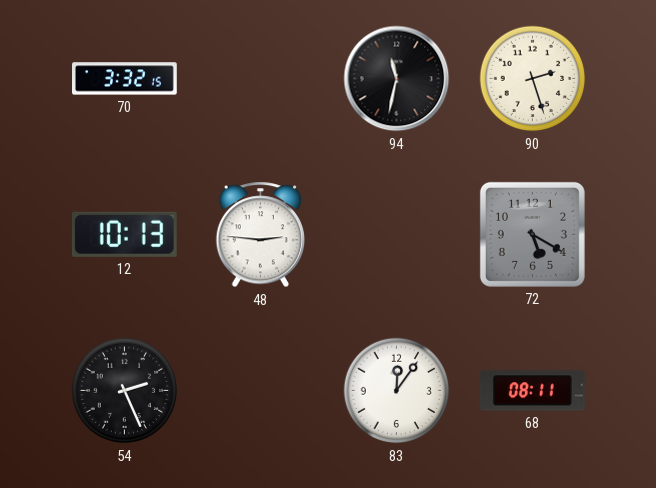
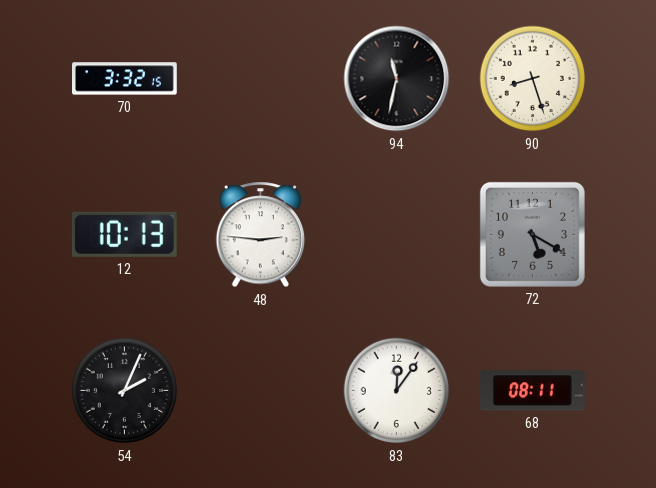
90: 2:27 -> 8:27 (533, 79)
54: 2:26 -> 2:04 (125, 391)
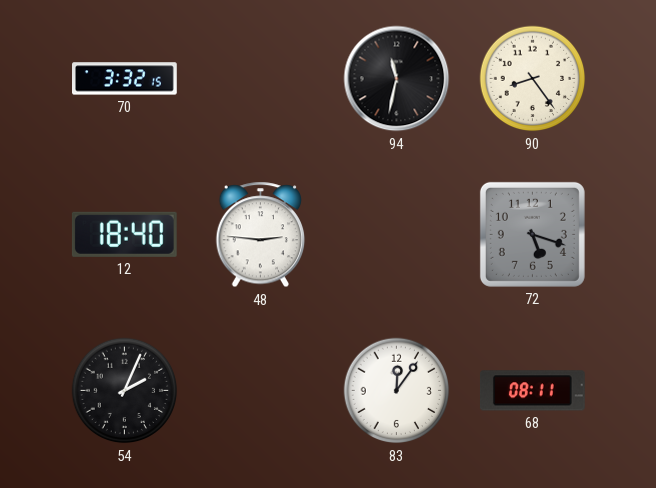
90: 8:27 -> 8:24 (533, 79)
12: 10:13 -> 18:40 (124, 234)
72: 5:20 -> 5:18 (532, 234)
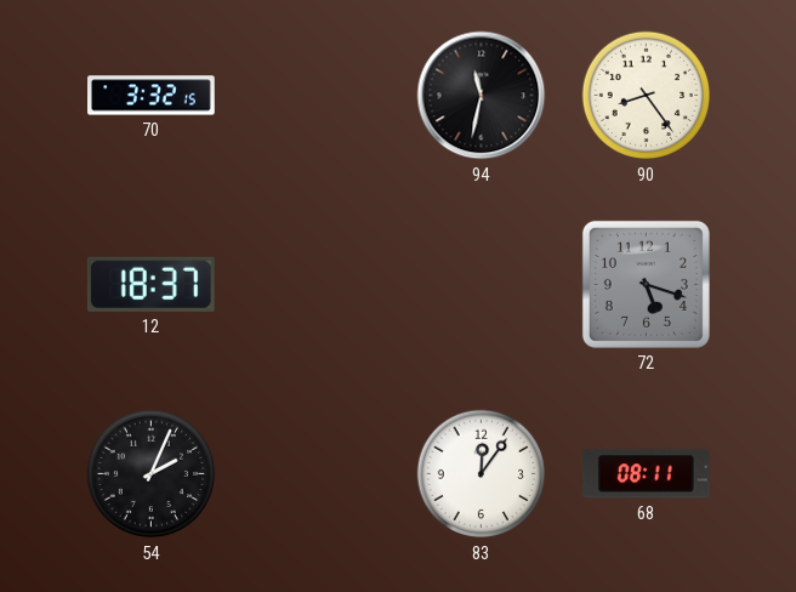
12: 18:40 -> 18:37 (150, 284)
48: 2:46 -> none (261, 235)
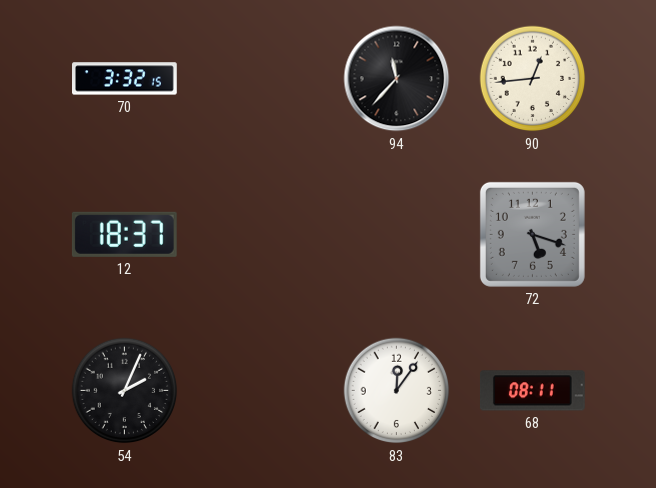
94: 11:32 -> 11:37 (397, 79)
90: 8:24 -> 12:44 (533, 79)
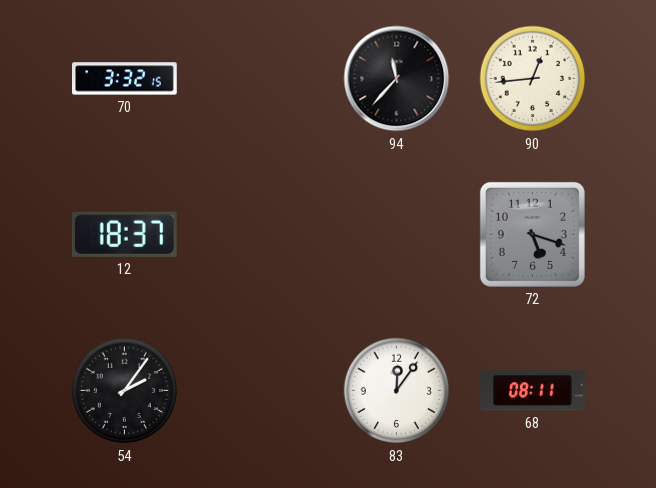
54: 2:04 -> 2:06 (125, 391)
